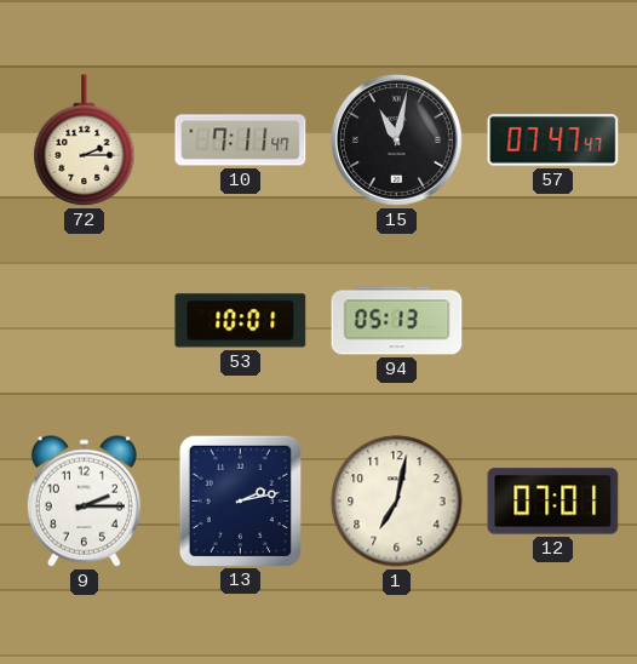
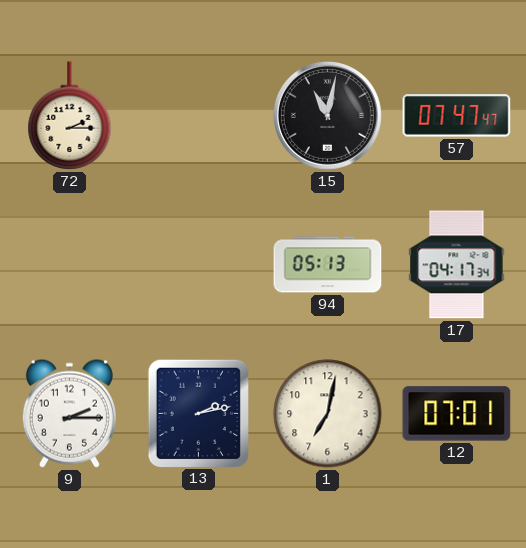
10: 7:11 -> none (241, 141)
53: 10:01 -> none (241, 321)
17: none -> 04:17 (457, 265)
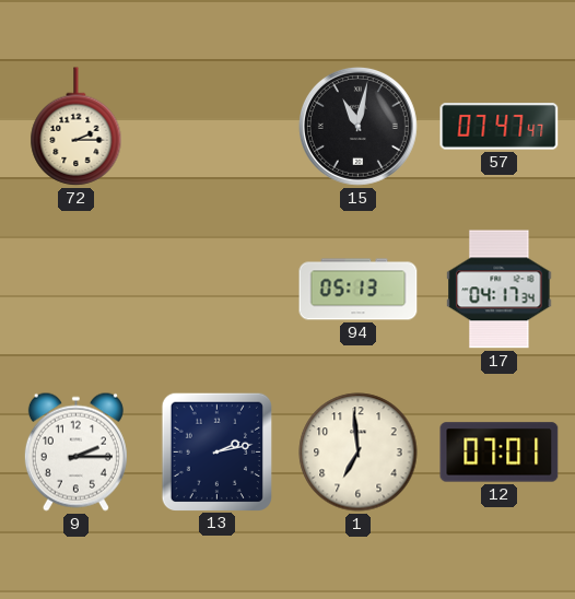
1: 7:02 -> 6:59 (359, 453)
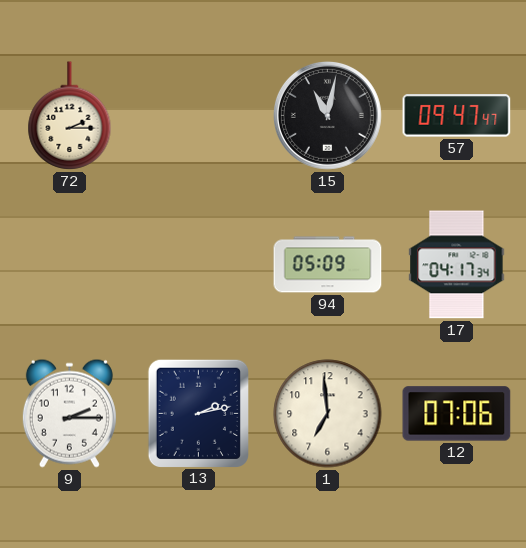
57: 07:47 -> 09:47 (457, 116)
94: 05:13 -> 05:09 (328, 265)
12: 07:01 -> 07:06 (457, 414)
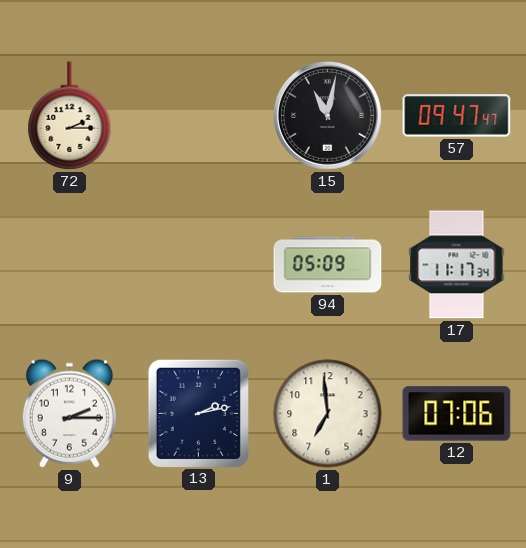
17: 04:17 -> 11:17 (457, 265)
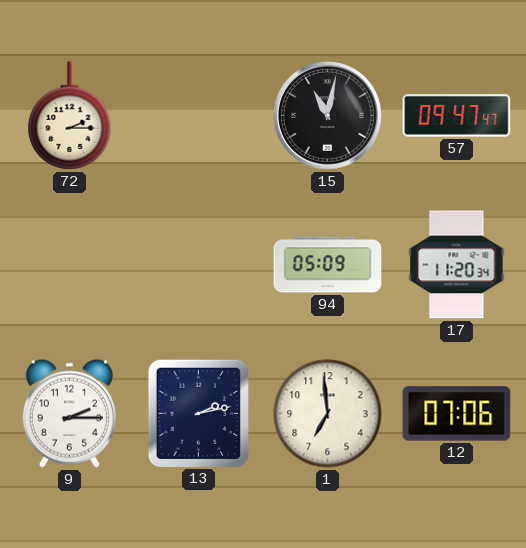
17: 11:17 -> 11:20 (457, 265)
